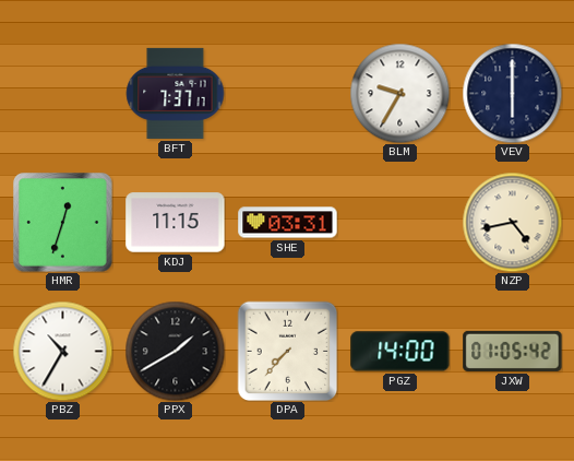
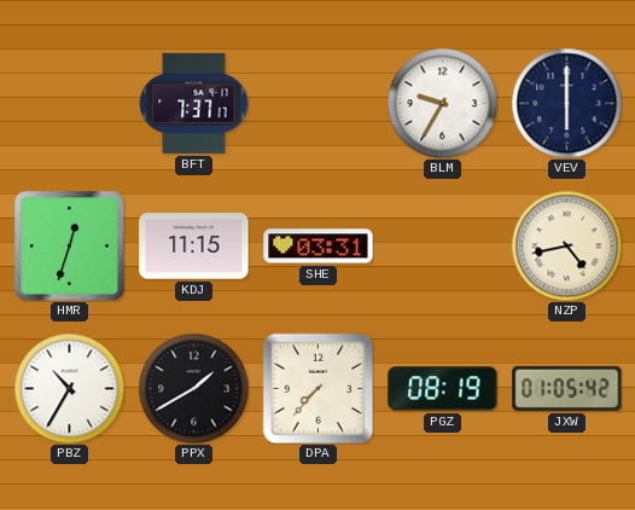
PGZ: 14:00 -> 08:19 (443, 389)
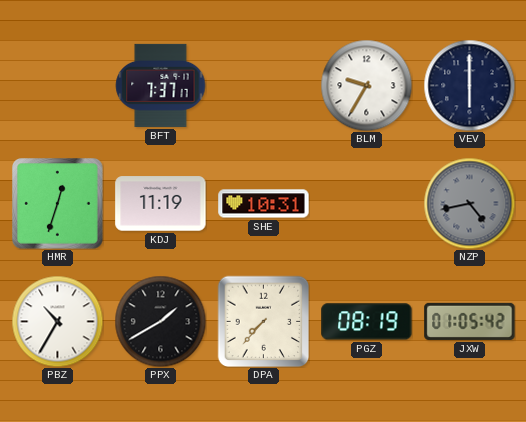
KDJ: 11:15 -> 11:19 (161, 204)
SHE: 03:31 -> 10:31 (264, 204)
NZP dial: cream -> grey (469, 203)
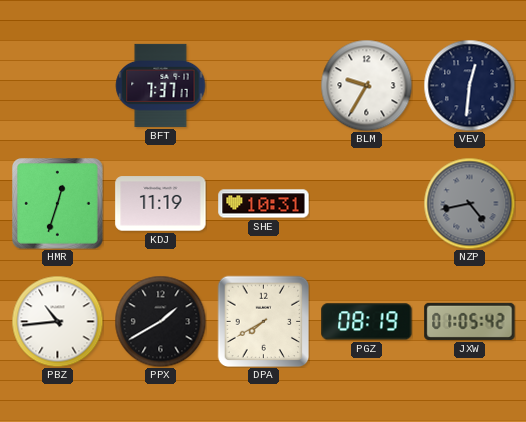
VEV: 6:00 -> 12:31 (469, 85)
PBZ: 10:35 -> 10:44 (57, 321)
DPA: 7:37 -> 7:40 (263, 321)
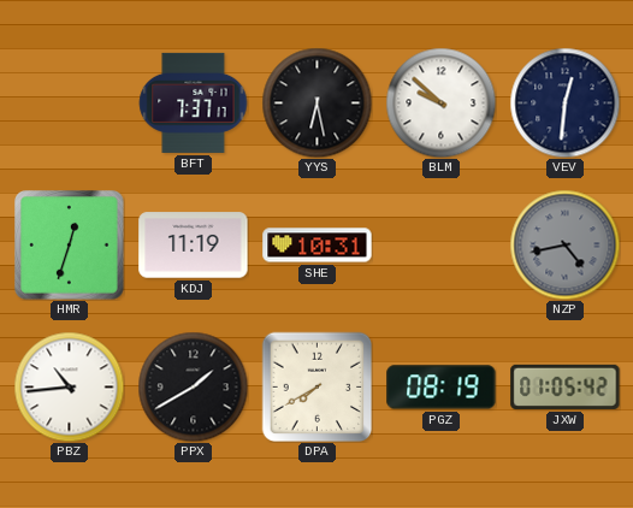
YYS: none -> 6:28 (316, 102)
BLM: 9:35 -> 9:52 (440, 102)
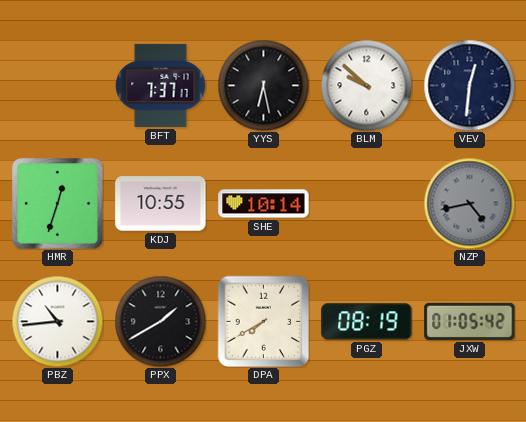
KDJ: 11:19 -> 10:55 (161, 204)
SHE: 10:31 -> 10:14 (264, 204)
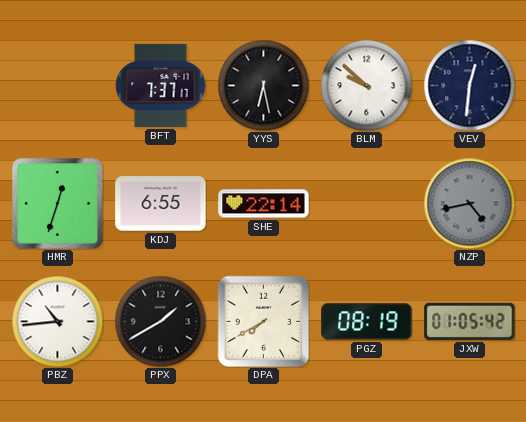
KDJ: 10:55 -> 6:55 (161, 204)
SHE: 10:14 -> 22:14 (264, 204)
